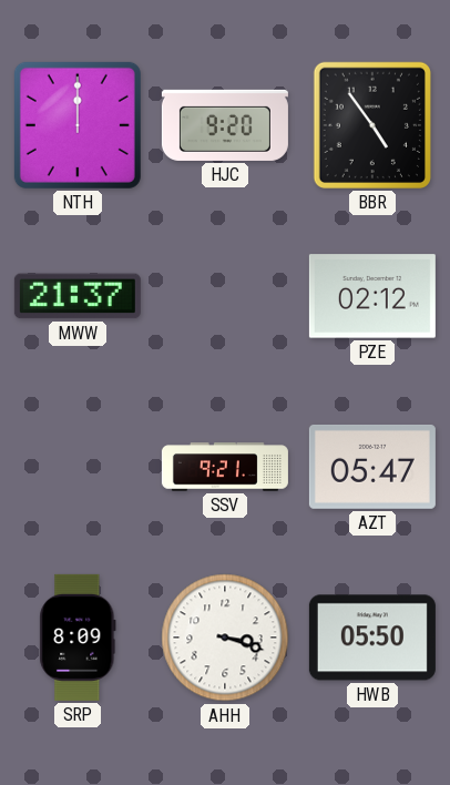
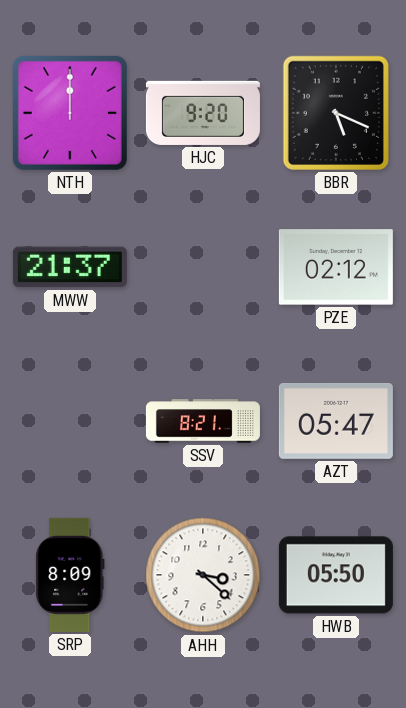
BBR: 4:54 -> 5:19 (336, 113)
SSV: 9:21 -> 8:21 (203, 421)
AHH: 3:18 -> 3:22 (203, 575)
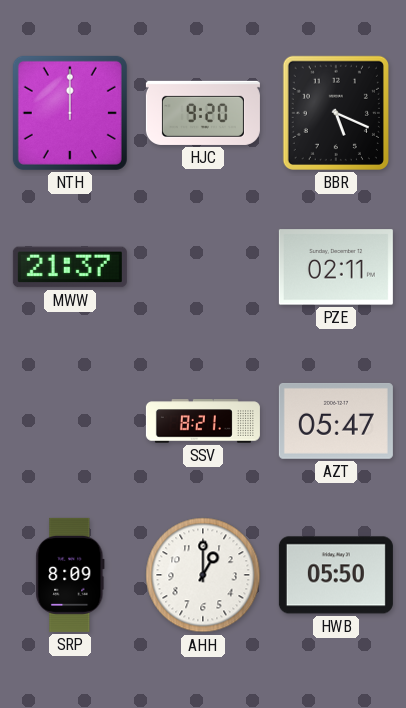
PZE: 02:12 -> 02:11 (336, 267)
AHH: 3:22 -> 1:00 (203, 575)
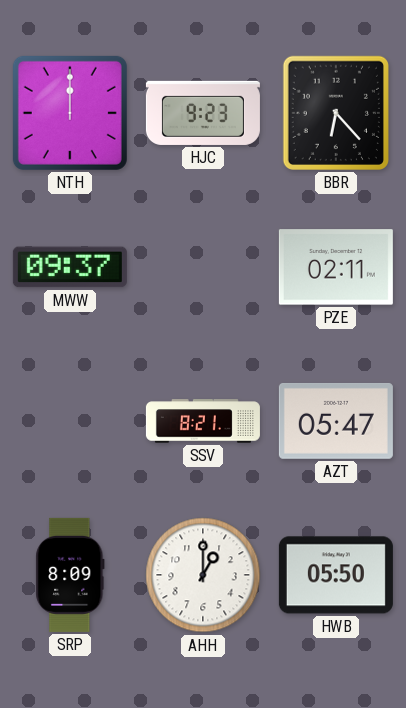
HJC: 9:20 -> 9:23 (203, 113)
BBR: 5:19 -> 6:23 (336, 113)
MWW: 21:37 -> 09:37 (70, 267)
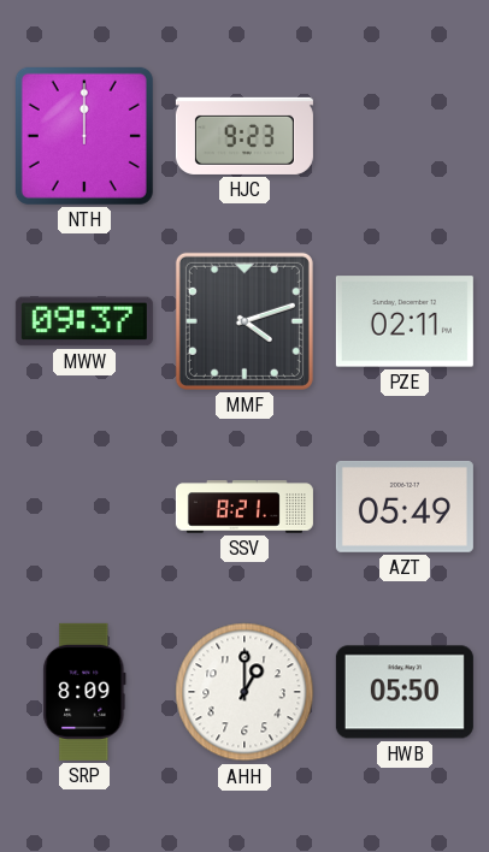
BBR: 6:23 -> none (336, 113)
MMF: none -> 4:12 (244, 321)
AZT: 05:47 -> 05:49 (405, 507)
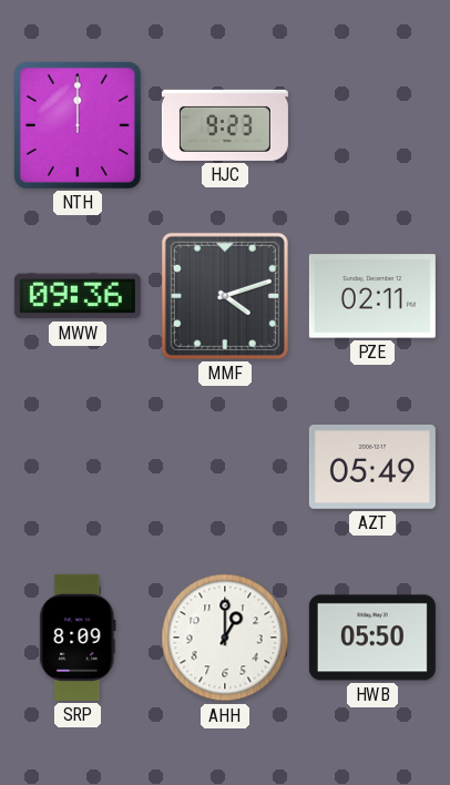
MWW: 09:37 -> 09:36 (78, 296)
SSV: 8:21 -> none (244, 507)
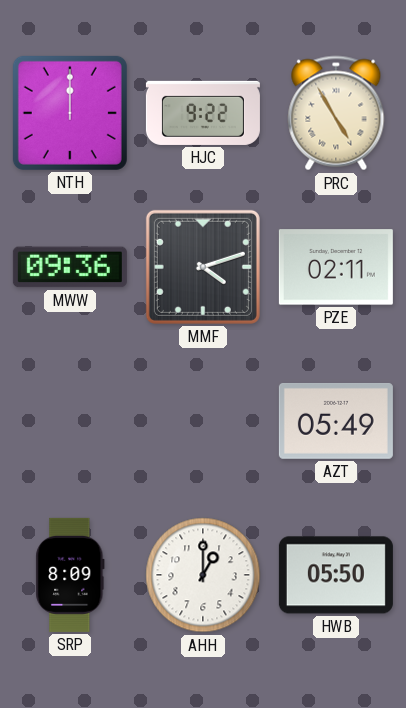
HJC: 9:23 -> 9:22 (203, 113)
PRC: none -> 4:55 (336, 113)
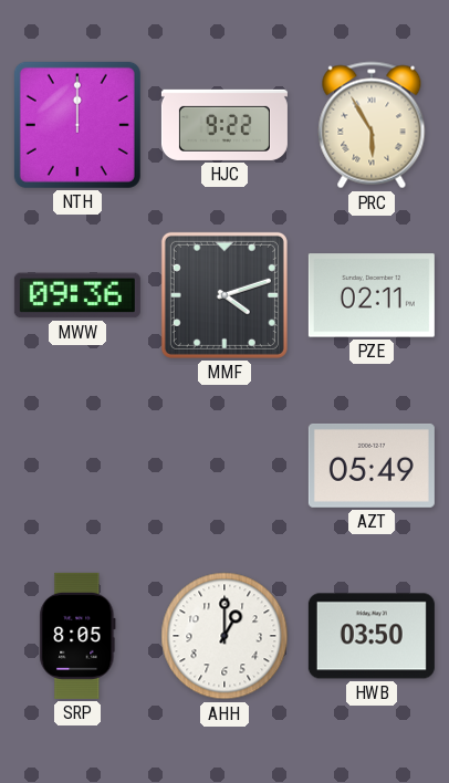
PRC: 4:55 -> 5:55 (372, 125)
SRP: 8:09 -> 8:05 (77, 636)
HWB: 05:50 -> 03:50 (372, 636)
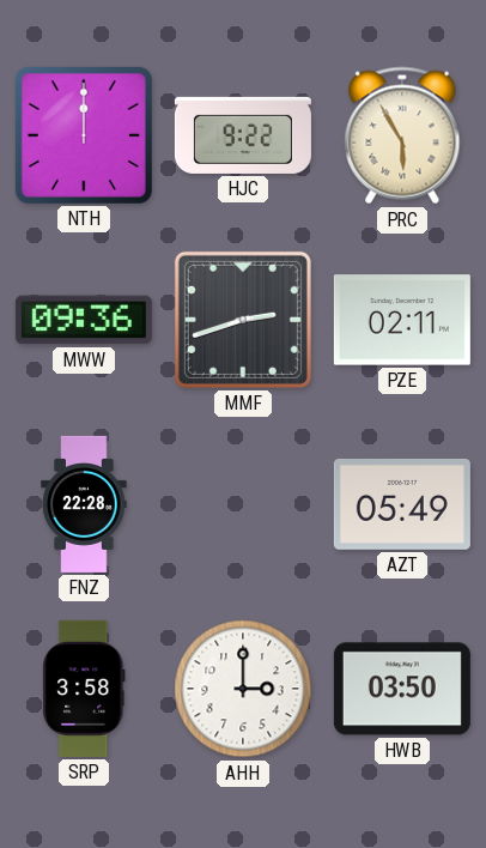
MMF: 4:12 -> 2:42 (243, 320)
FNZ: none -> 22:28 (84, 504)
SRP: 8:05 -> 3:58 (84, 689)
AHH: 1:00 -> 3:00 (243, 689)
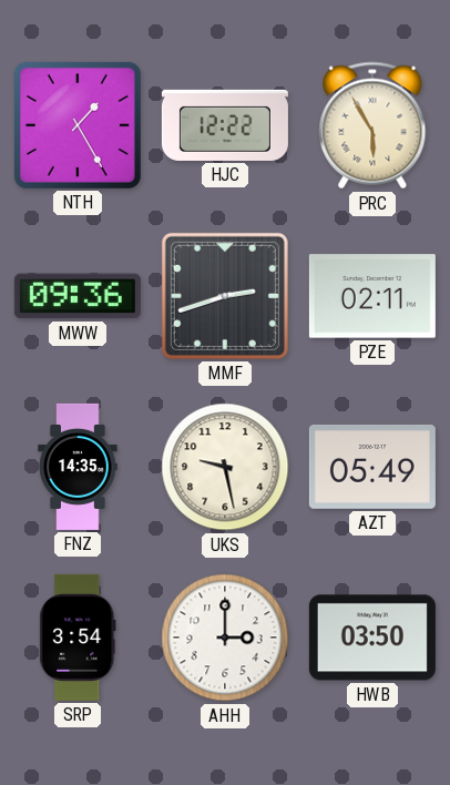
NTH: 12:00 -> 1:25 (78, 125)
HJC: 9:22 -> 12:22 (225, 125)
FNZ: 22:28 -> 14:35 (78, 467)
UKS: none -> 9:28 (225, 467)
SRP: 3:58 -> 3:54 (78, 638)
